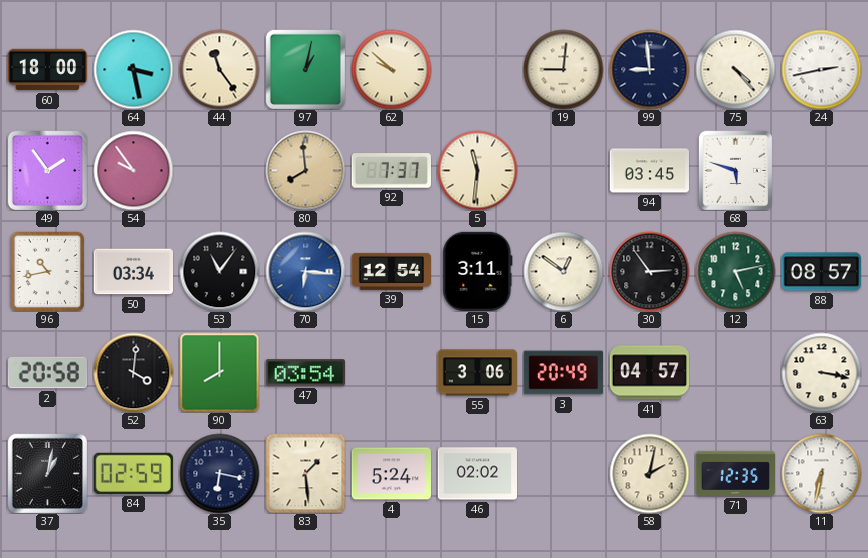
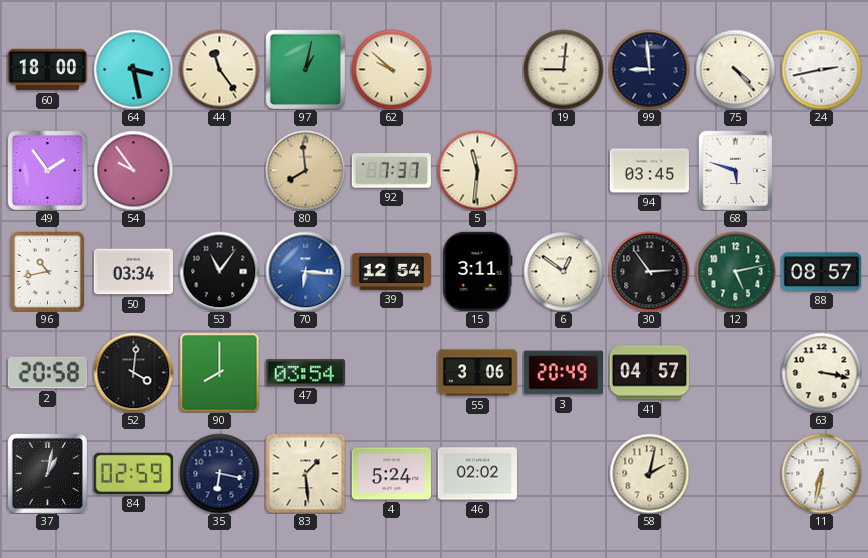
71: 12:35 -> none (735, 473)
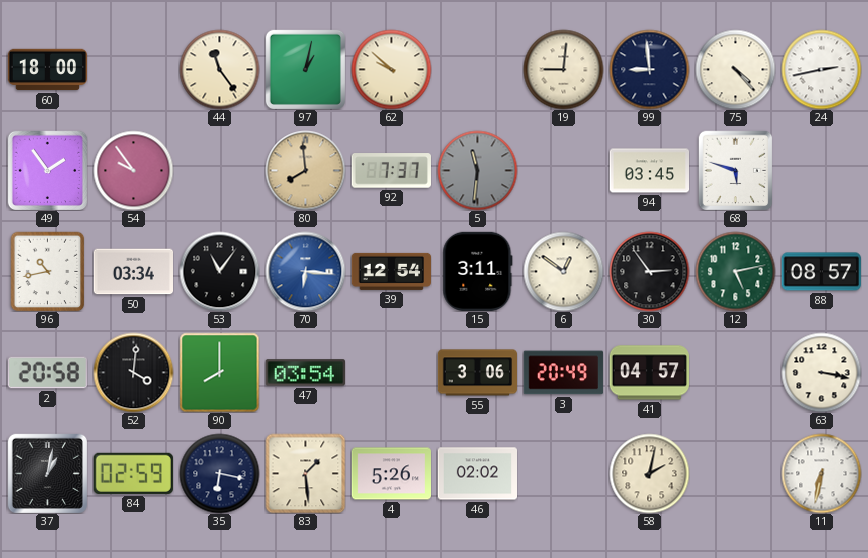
64: 3:28 -> none (133, 69)
5 dial: cream -> grey (477, 170)
4: 5:24 -> 5:26 (391, 474)
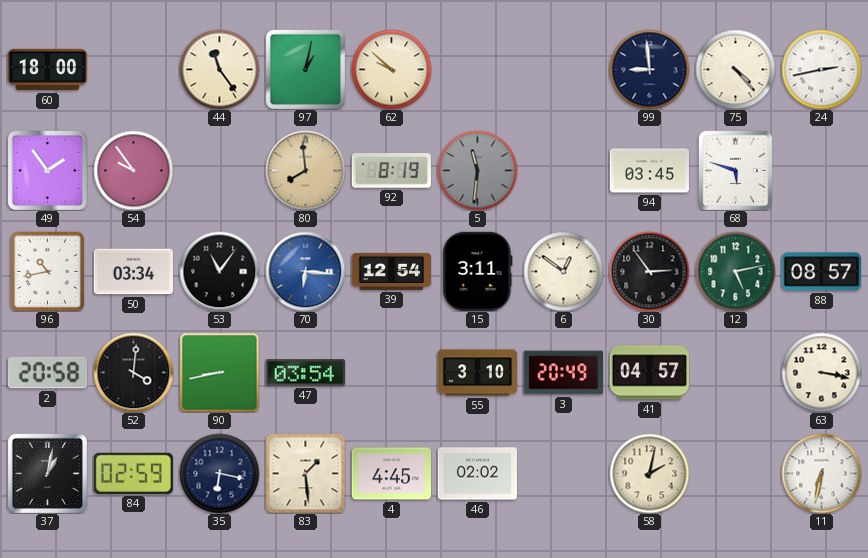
19: 9:01 -> none (563, 69)
92: 7:37 -> 8:19 (391, 171)
90: 8:00 -> 8:43 (219, 372)
55: 3:06 -> 3:10 (477, 373)
4: 5:26 -> 4:45 (391, 474)
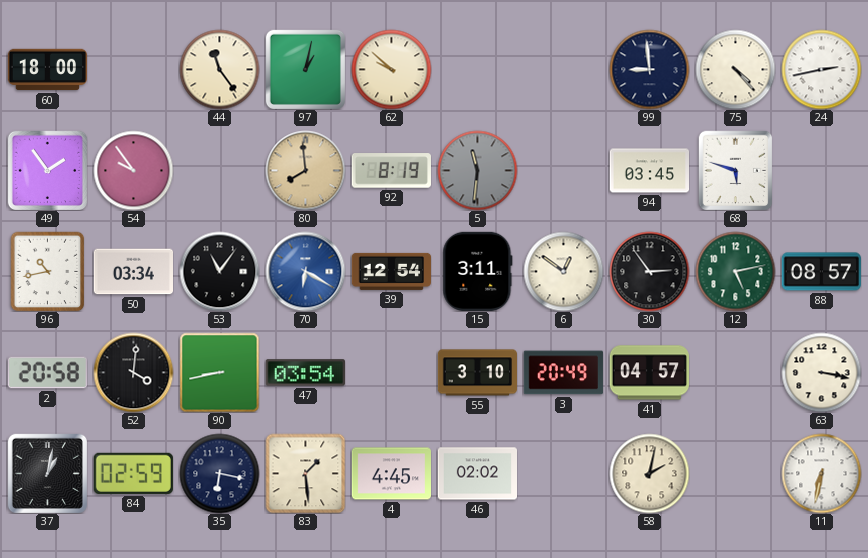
70: 6:16 -> 6:20 (305, 271)
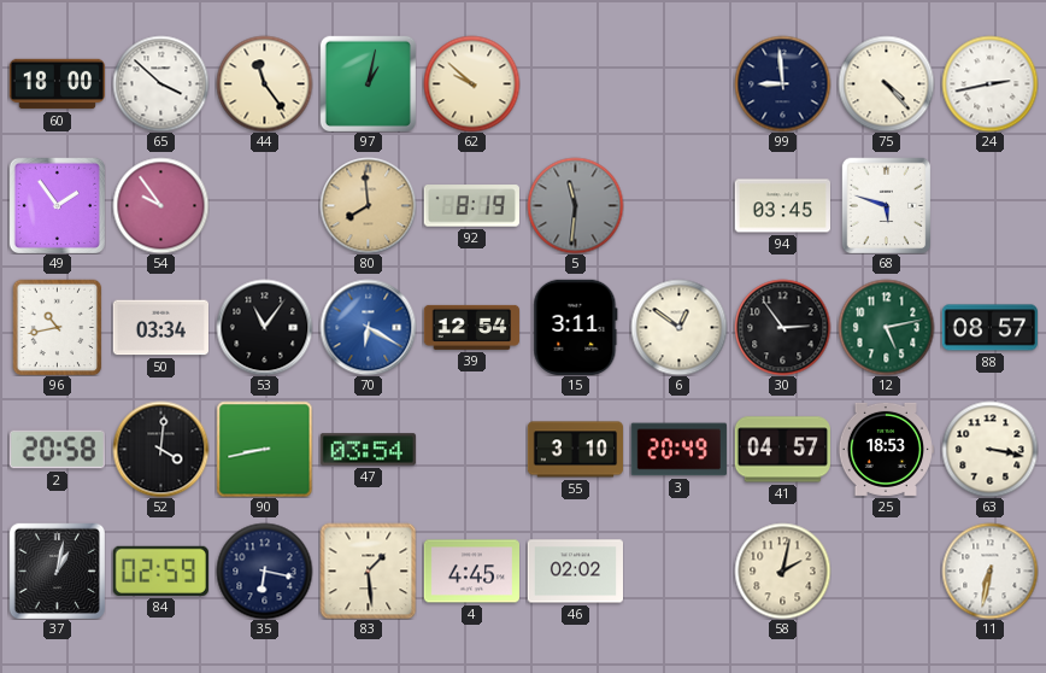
65: none -> 3:52 (160, 83)
25: none -> 18:53 (886, 449)
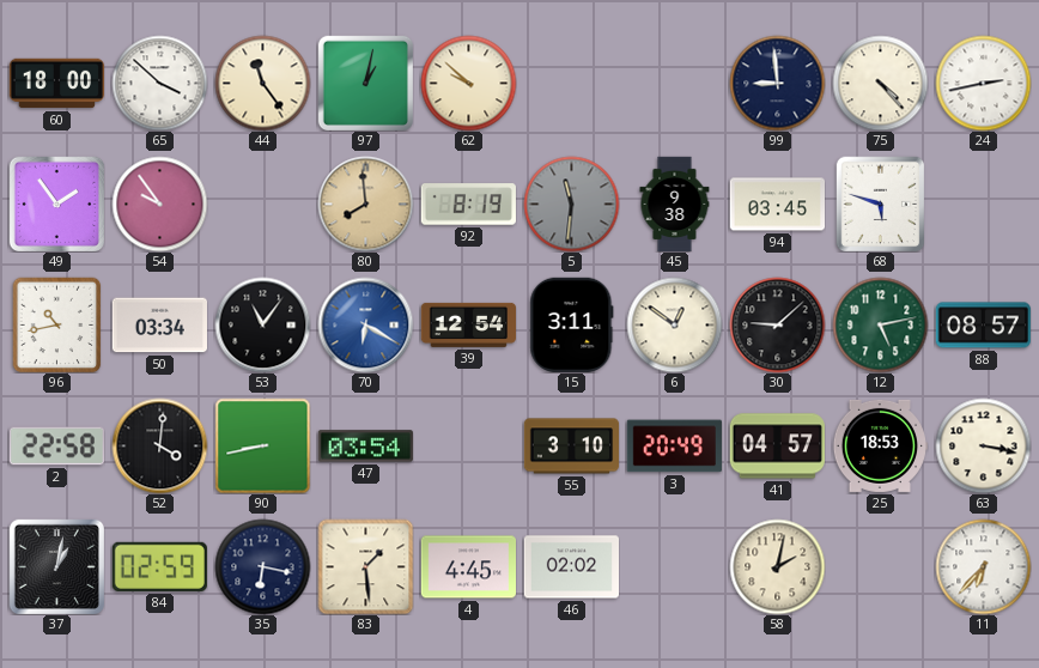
45: none -> 9:38 (675, 204)
30: 2:54 -> 9:08 (777, 324)
2: 20:58 -> 22:58 (56, 447)
11: 6:32 -> 6:37 (983, 566)
